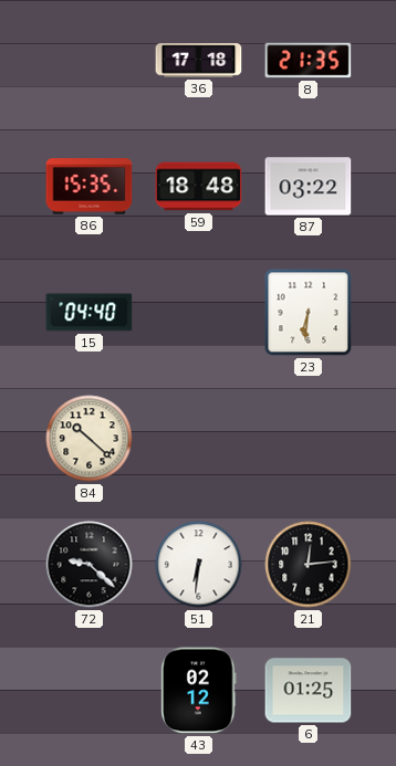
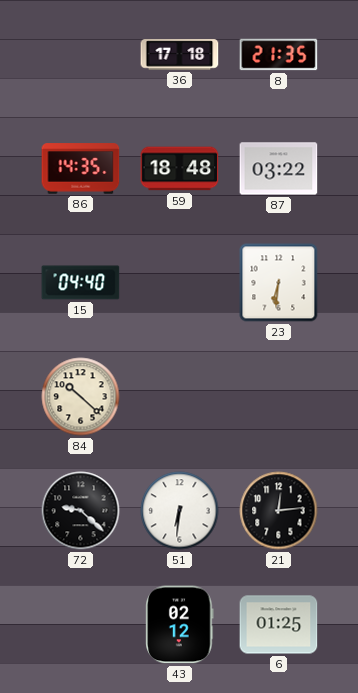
86: 15:35 -> 14:35 (81, 169)
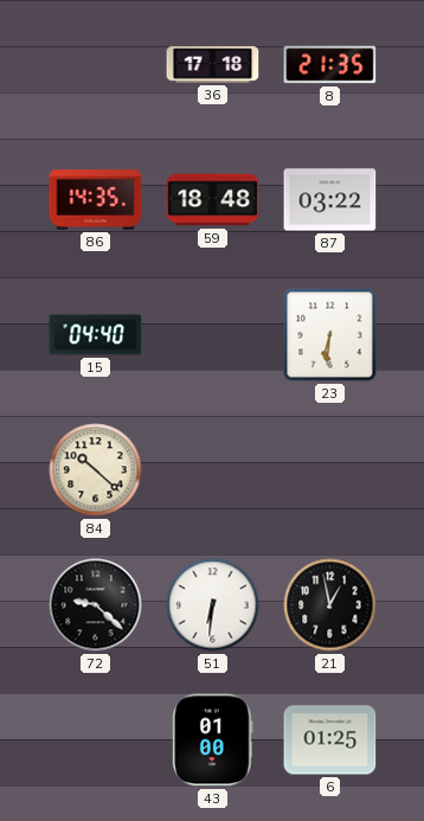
21: 12:14 -> 12:58 (330, 605)
43: 02:12 -> 01:00 (213, 740)
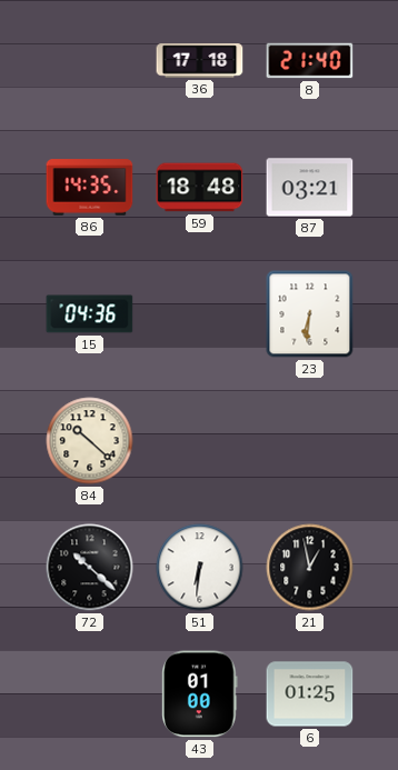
8: 21:35 -> 21:40 (310, 61)
87: 03:22 -> 03:21 (310, 188)
15: 04:40 -> 04:36 (90, 314)
72: 9:22 -> 10:22 (90, 568)
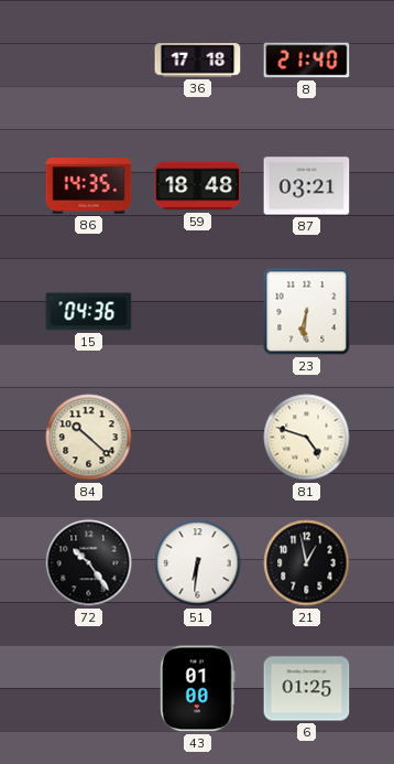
81: none -> 4:48 (307, 438)
72: 10:22 -> 10:24 (89, 563)
